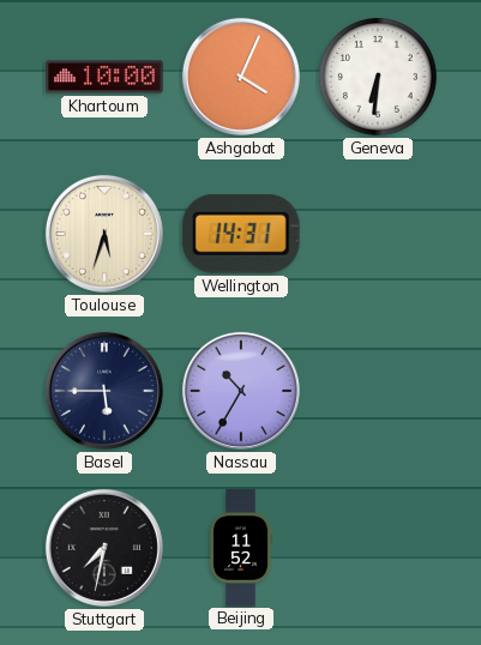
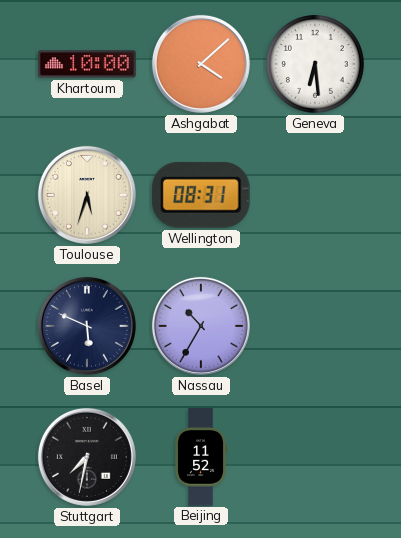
Ashgabat: 4:04 -> 4:08 (201, 64)
Geneva: 6:31 -> 6:29 (316, 65)
Wellington: 14:31 -> 08:31 (201, 195)
Basel: 5:45 -> 5:49 (87, 326)
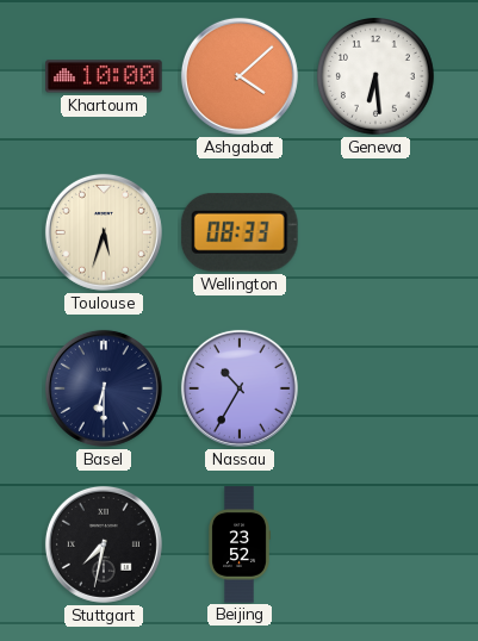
Wellington: 08:31 -> 08:33 (240, 232)
Basel: 5:49 -> 6:30 (104, 388)
Beijing: 11:52 -> 23:52 (240, 544)
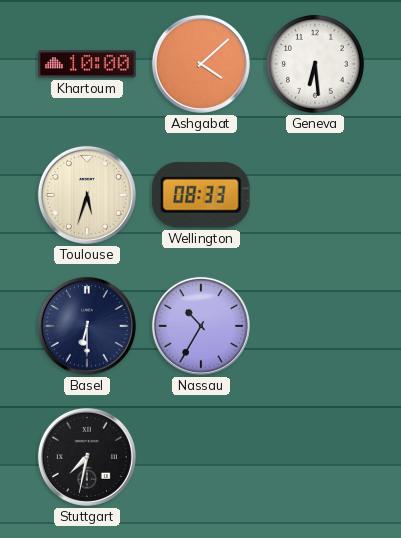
Beijing: 23:52 -> none (240, 544)
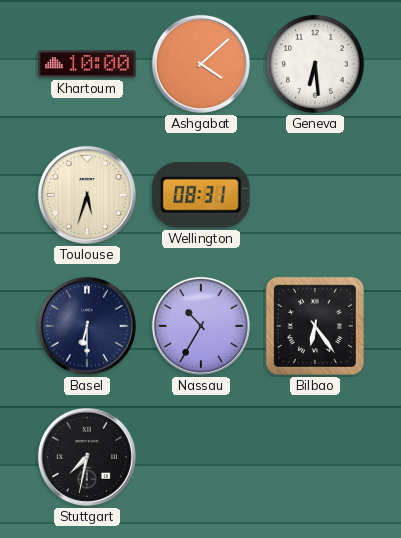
Wellington: 08:33 -> 08:31 (201, 195)
Bilbao: none -> 6:24 (315, 326)
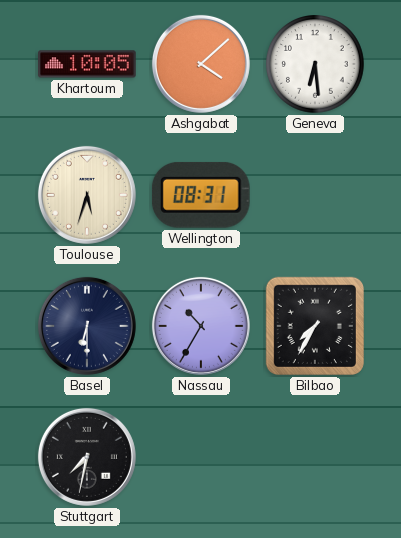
Khartoum: 10:00 -> 10:05 (87, 64)
Bilbao: 6:24 -> 7:35 (315, 326)
